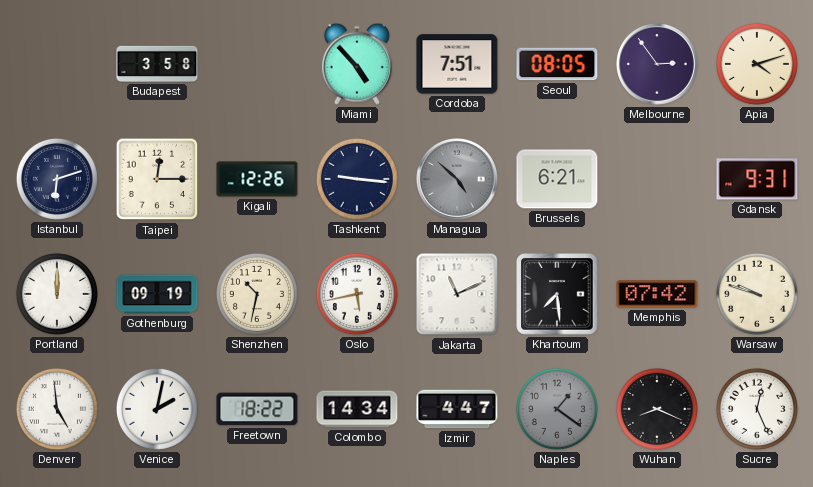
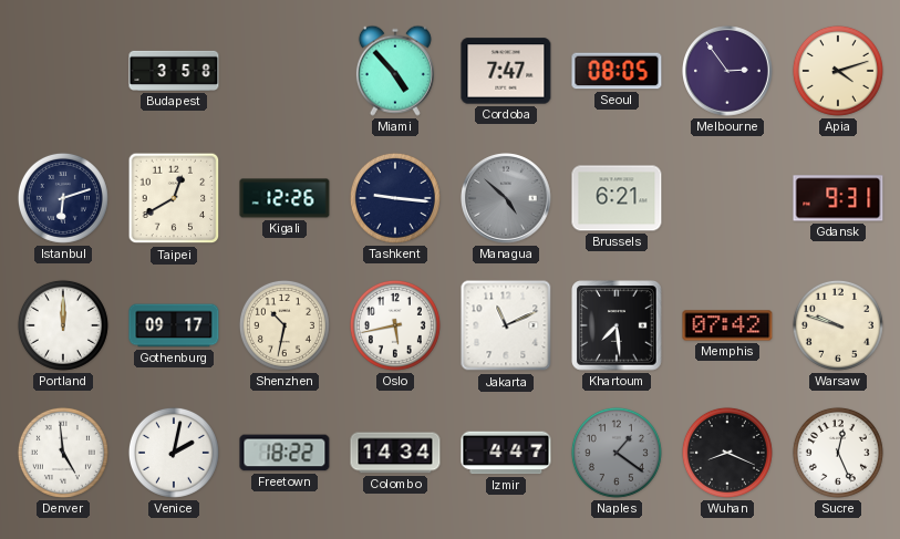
Cordoba: 7:51 -> 7:47 (506, 71)
Taipei: 12:15 -> 12:40 (174, 198)
Gothenburg: 09:19 -> 09:17 (174, 325)
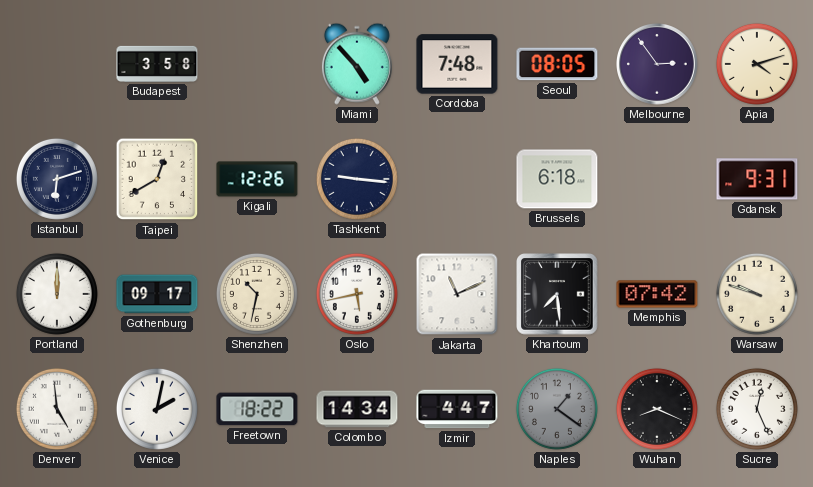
Cordoba: 7:47 -> 7:48 (457, 64)
Managua: 4:52 -> none (507, 199)
Brussels: 6:21 -> 6:18 (557, 179)
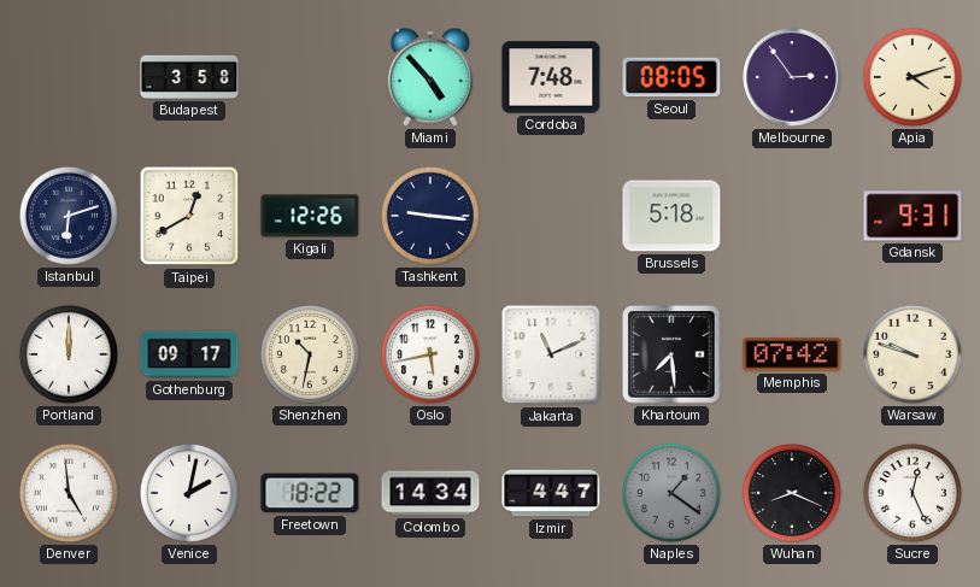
Brussels: 6:18 -> 5:18 (671, 216)
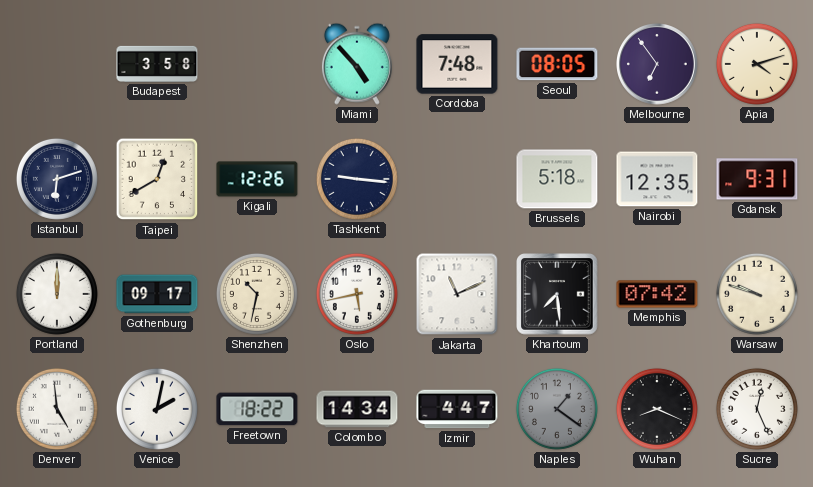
Melbourne: 2:54 -> 6:54 (658, 65)
Nairobi: none -> 12:35 (657, 179)
